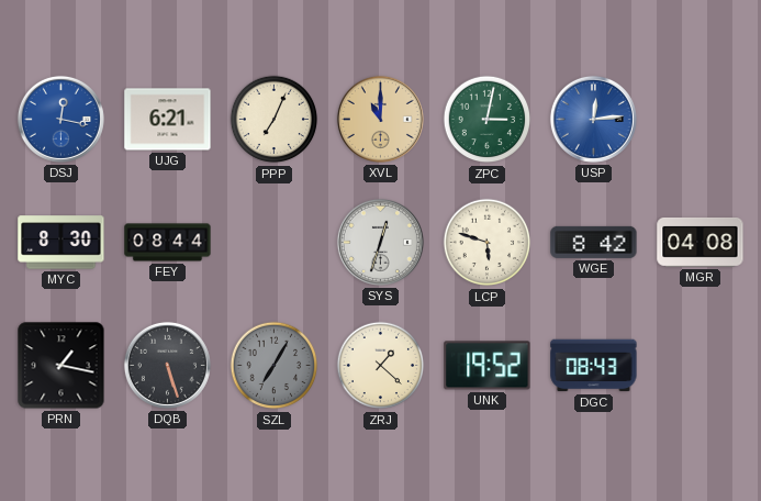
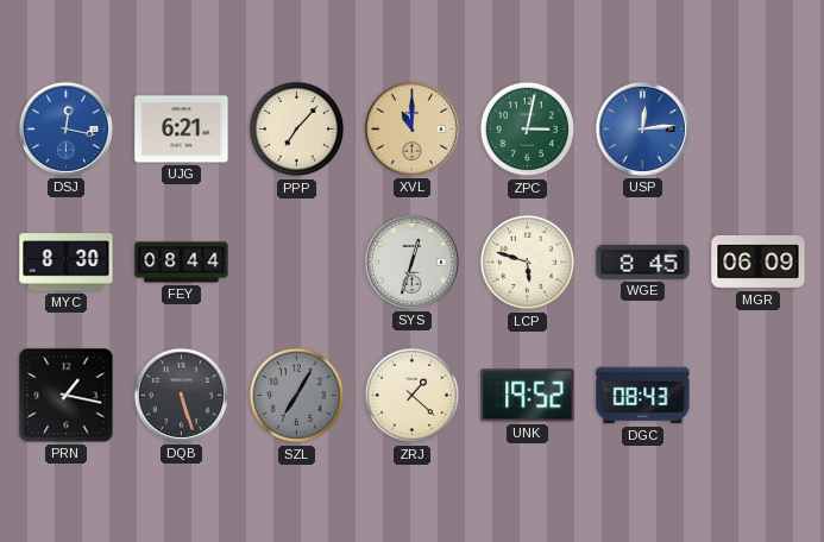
PPP: 7:04 -> 7:07 (297, 130)
WGE: 8:42 -> 8:45 (643, 261)
MGR: 04:08 -> 06:09 (759, 263)
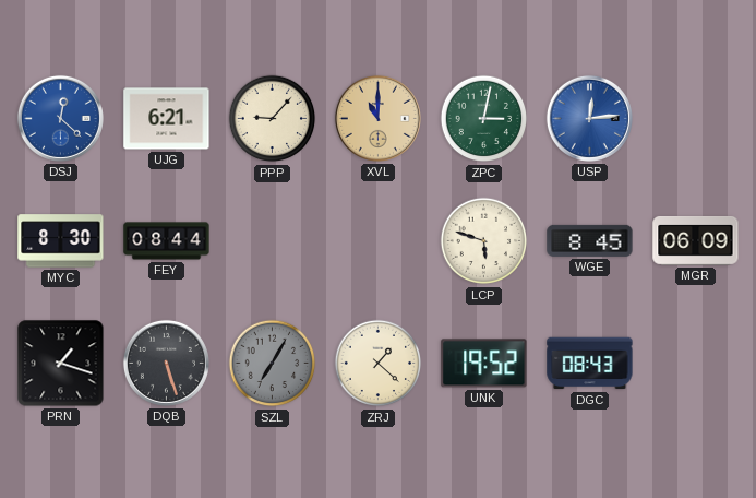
DSJ: 12:17 -> 12:22 (60, 118)
PPP: 7:07 -> 9:07 (273, 119)
SYS: 12:33 -> none (411, 261)
PRN: 1:17 -> 1:18 (61, 364)
